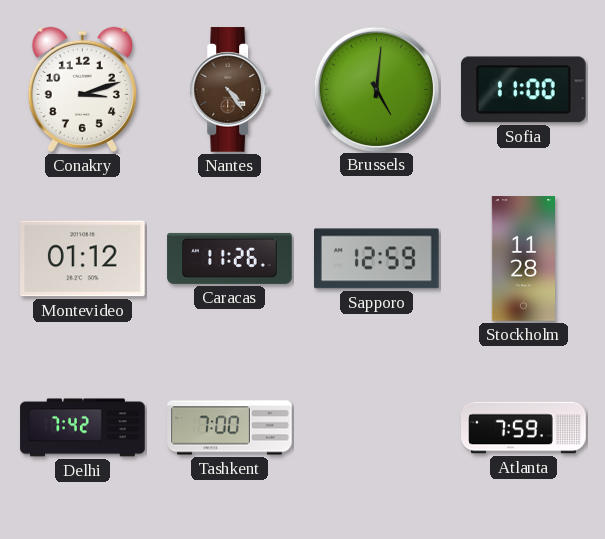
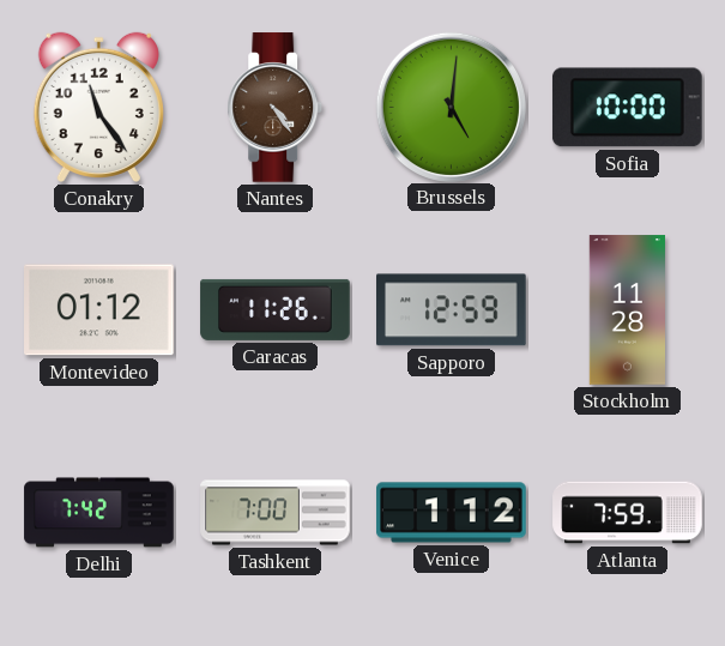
Conakry: 3:12 -> 11:24 (98, 108)
Sofia: 11:00 -> 10:00 (627, 108)
Venice: none -> 1:12 (452, 513)
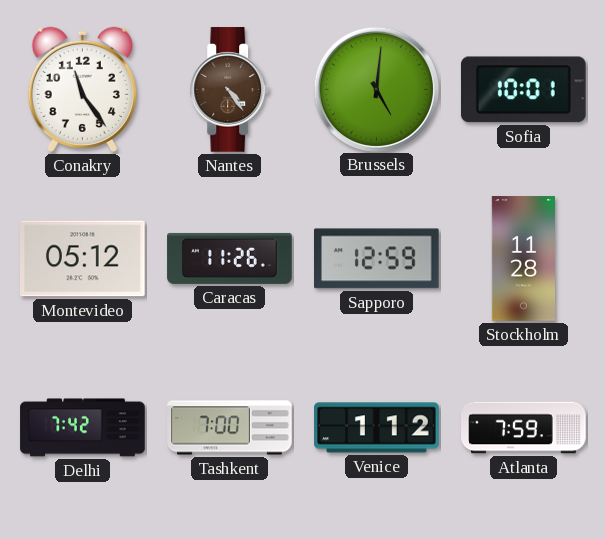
Sofia: 10:00 -> 10:01 (523, 90)
Montevideo: 01:12 -> 05:12 (83, 259)
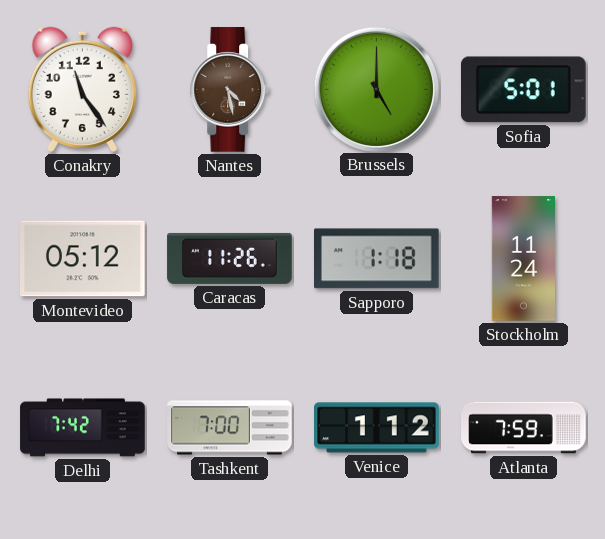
Nantes: 4:24 -> 4:28 (230, 90)
Brussels: 5:01 -> 5:00 (376, 89)
Sofia: 10:01 -> 5:01 (523, 90)
Sapporo: 12:59 -> 1:18 (377, 259)
Stockholm: 11:28 -> 11:24 (523, 259)
